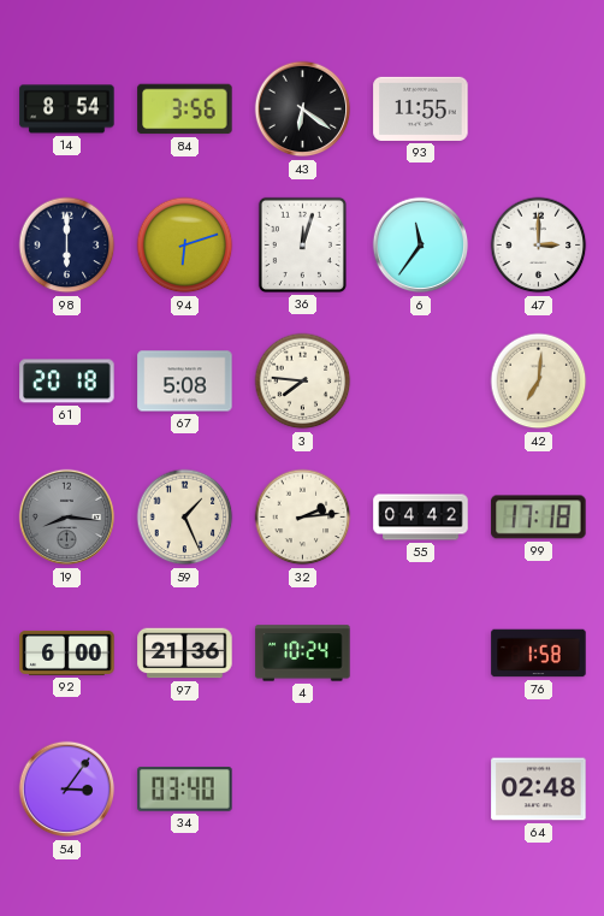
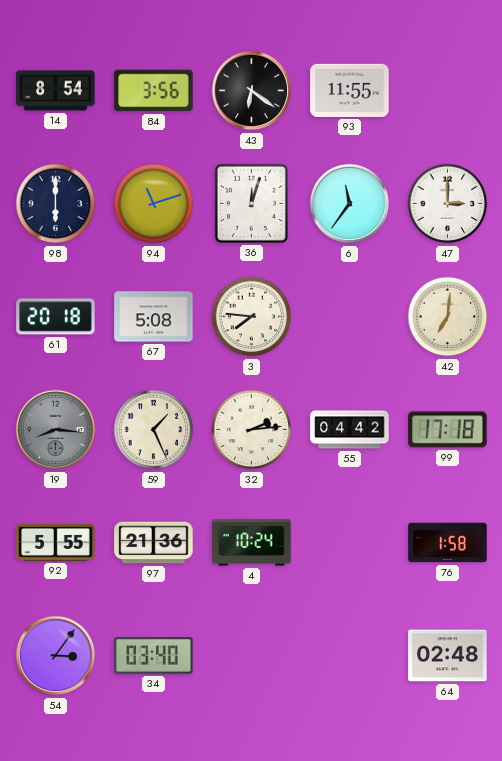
94: 6:12 -> 11:12 (154, 204)
92: 6:00 -> 5:55 (56, 542)
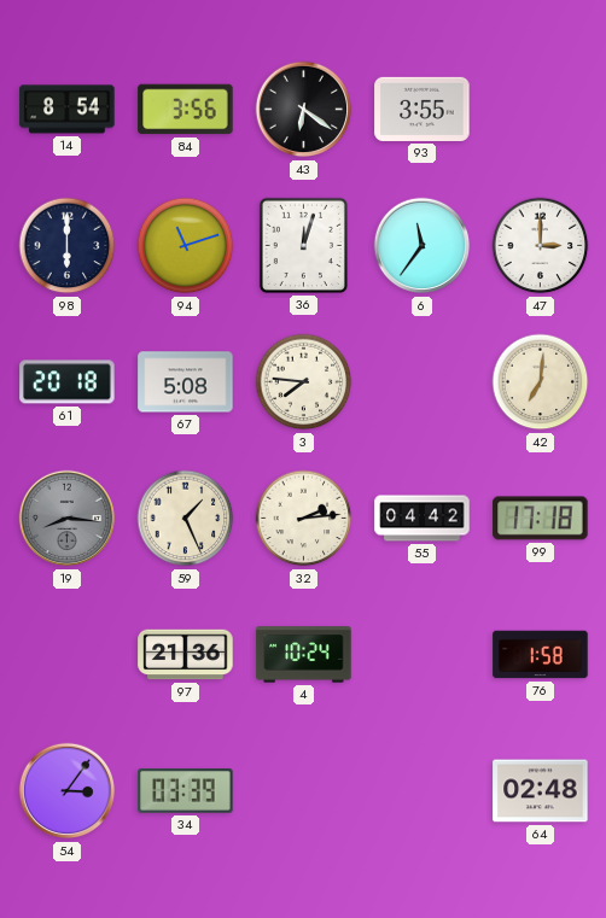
93: 11:55 -> 3:55 (423, 109)
92: 5:55 -> none (56, 542)
34: 03:40 -> 03:39 (186, 791)
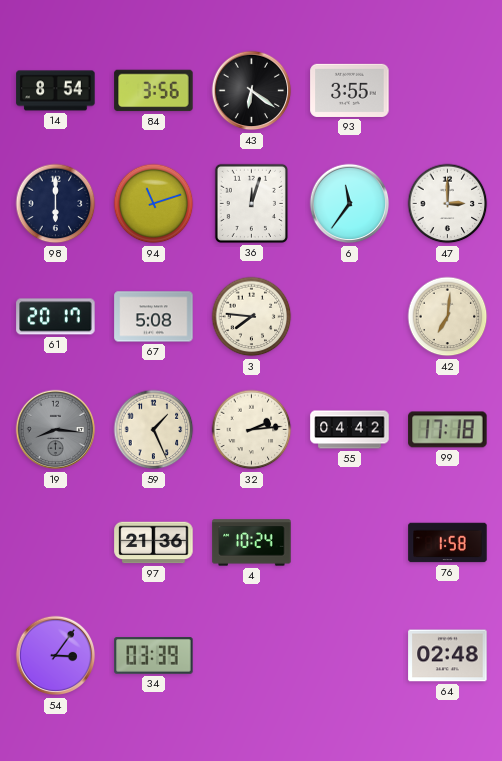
61: 20:18 -> 20:17 (56, 317)
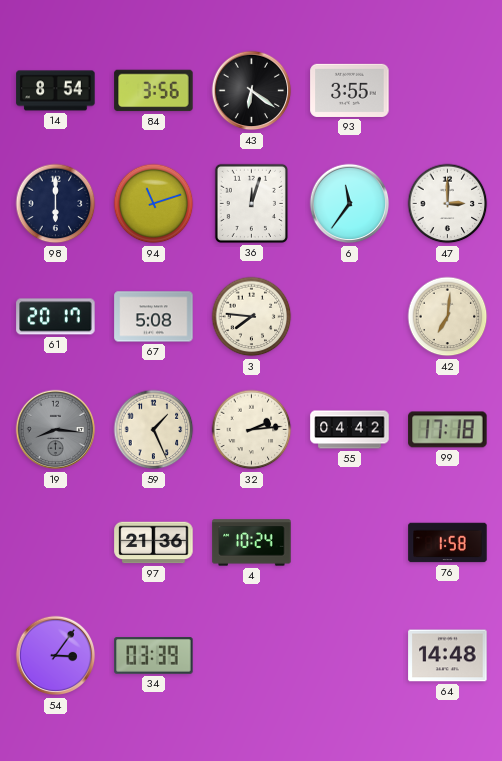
64: 02:48 -> 14:48 (448, 656)
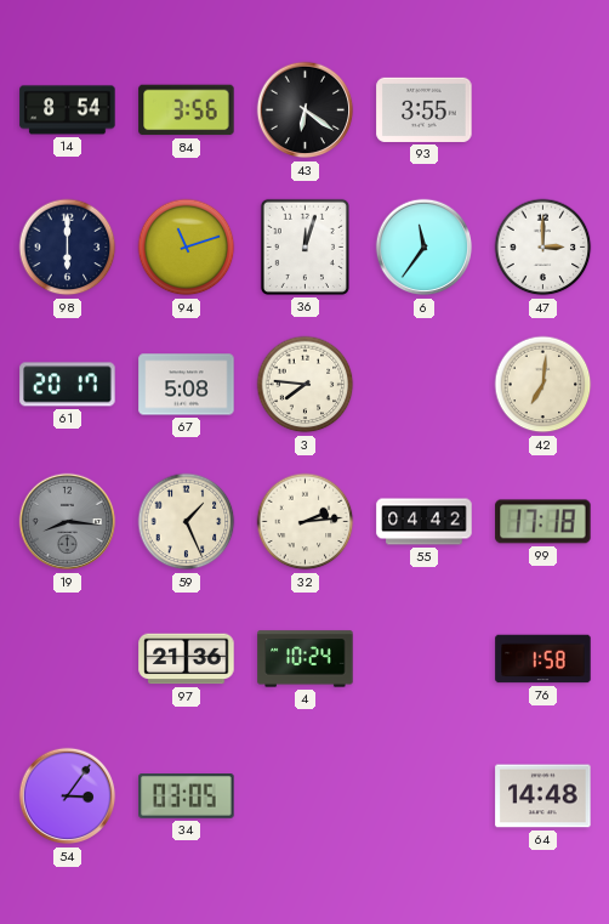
34: 03:39 -> 03:05 (187, 797)
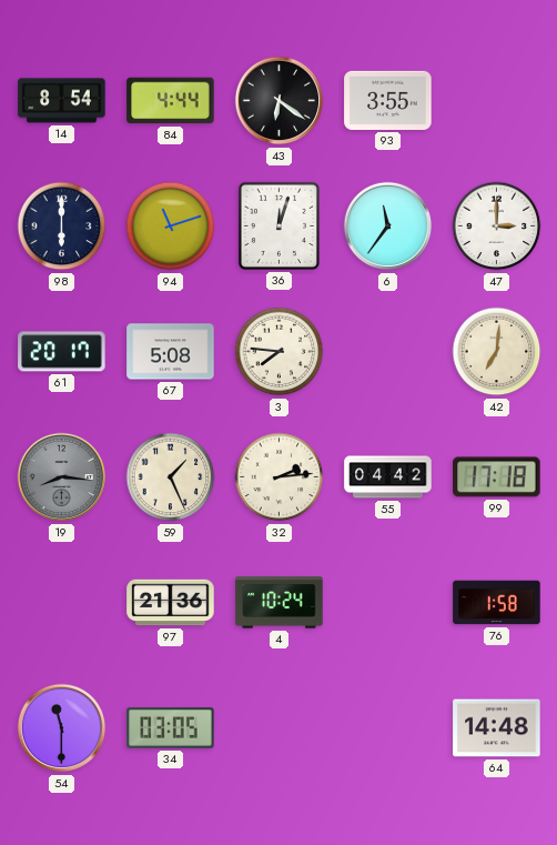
84: 3:56 -> 4:44 (171, 101)
54: 3:06 -> 11:30 (62, 728)
